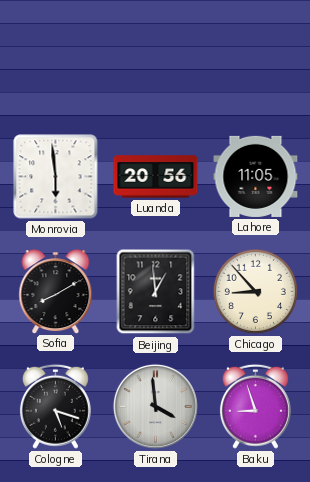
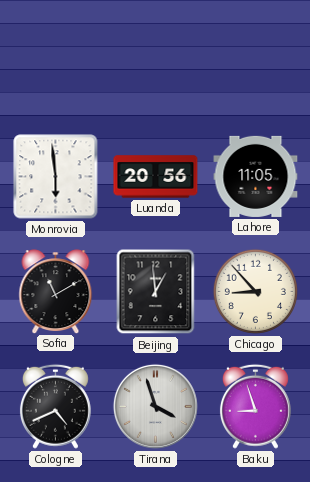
Sofia: 8:10 -> 11:10 (56, 291)
Cologne: 5:18 -> 4:41 (55, 406)
Tirana: 3:59 -> 3:57 (155, 406)
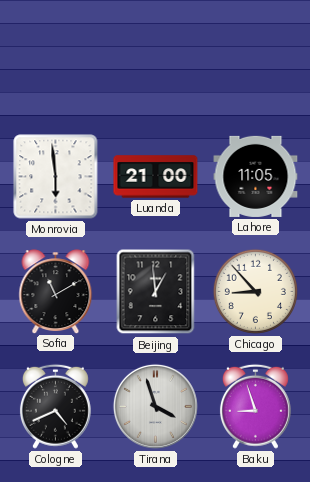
Luanda: 20:56 -> 21:00 (156, 177)
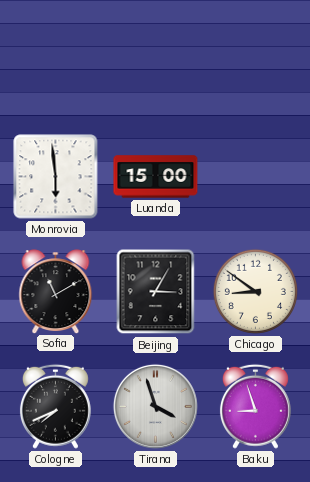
Luanda: 21:00 -> 15:00 (156, 177)
Lahore: 11:05 -> none (256, 176)
Beijing: 12:59 -> 3:05 (156, 292)
Chicago: 8:53 -> 8:51 (255, 291)
Cologne: 4:41 -> 7:41 (55, 406)
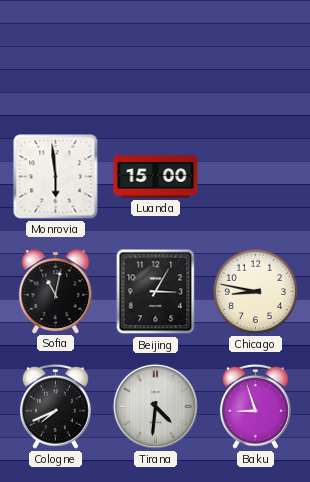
Sofia: 11:10 -> 11:02 (56, 291)
Chicago: 8:51 -> 8:47 (255, 291)
Tirana: 3:57 -> 4:31 (155, 406)
